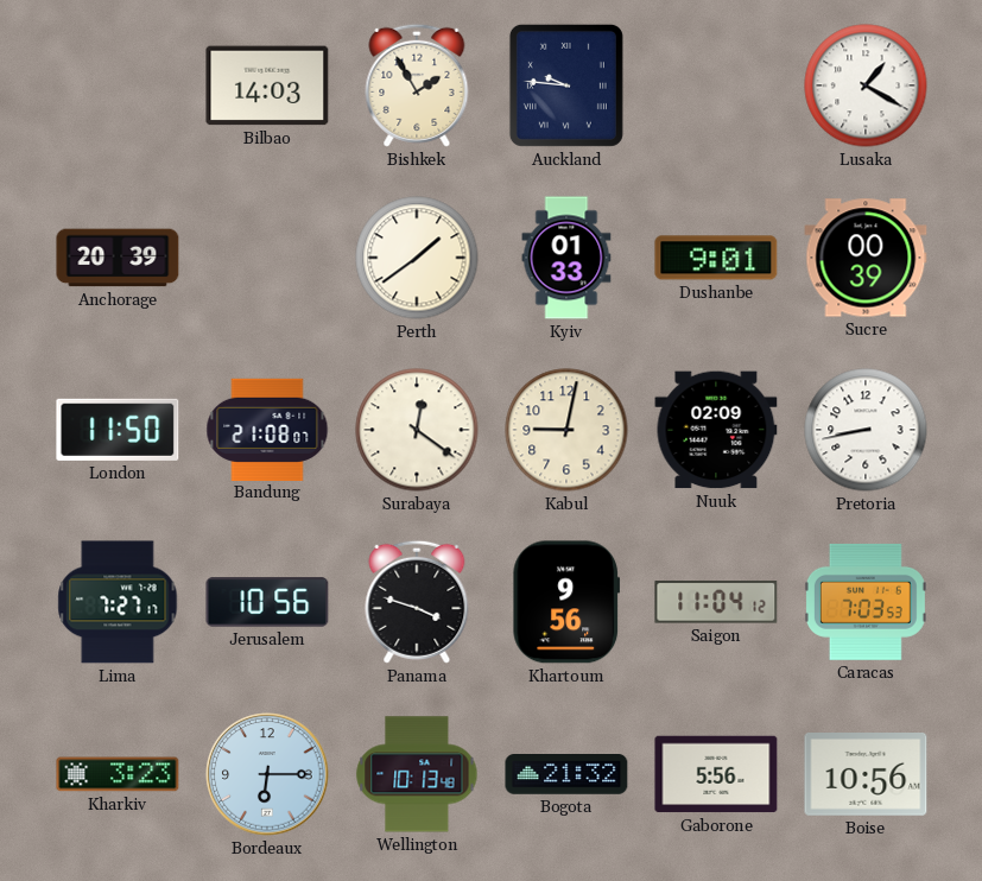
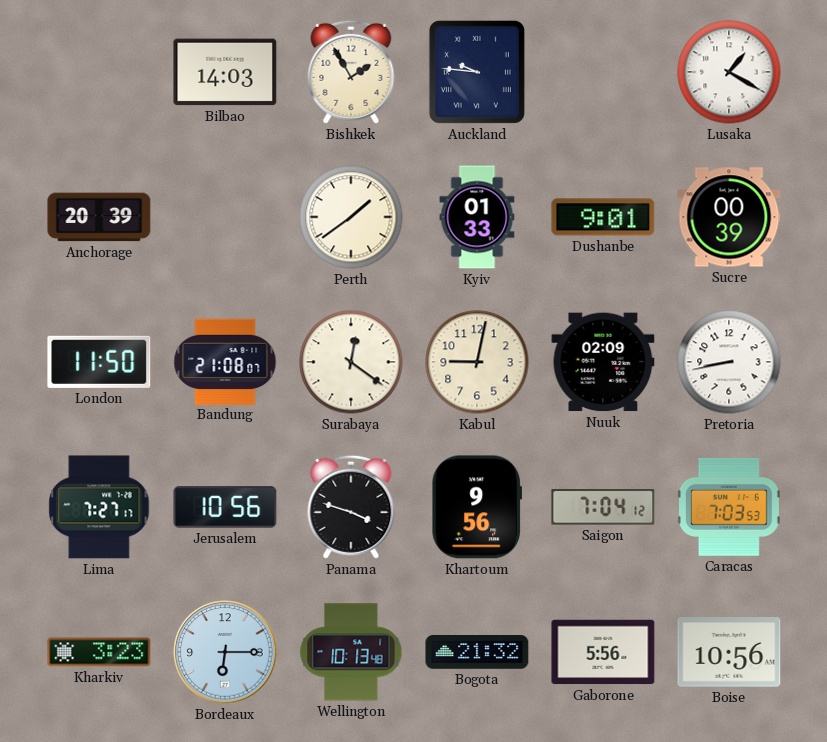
Saigon: 11:04 -> 7:04 (603, 507)
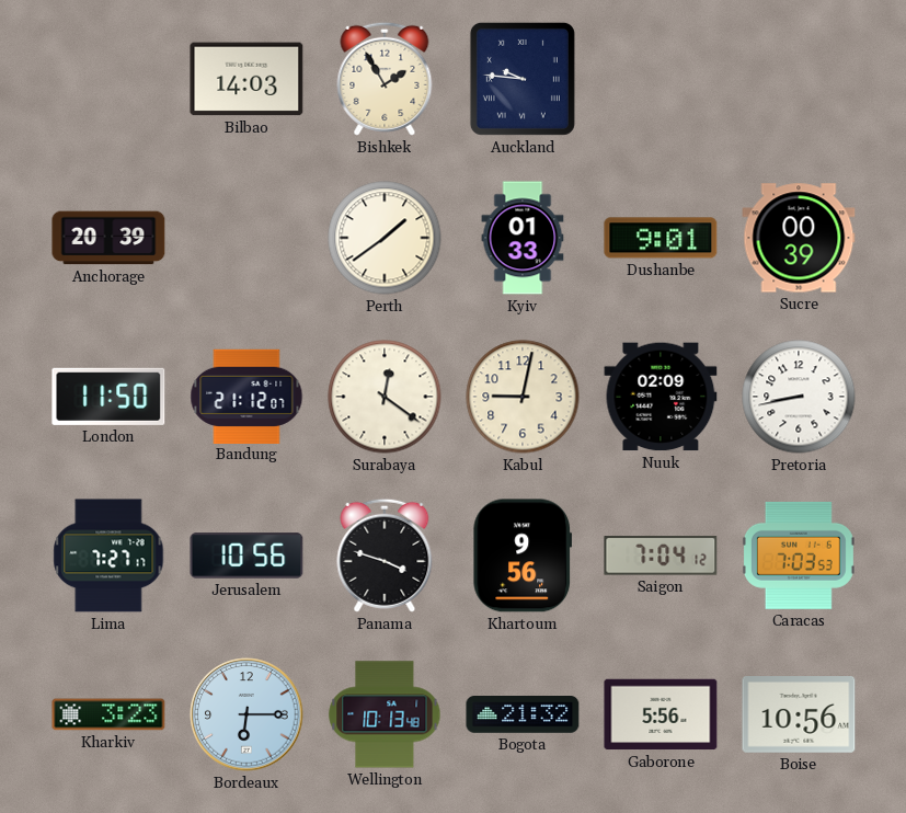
Lusaka: 1:20 -> none (729, 72)
Bandung: 21:08 -> 21:12 (246, 396)
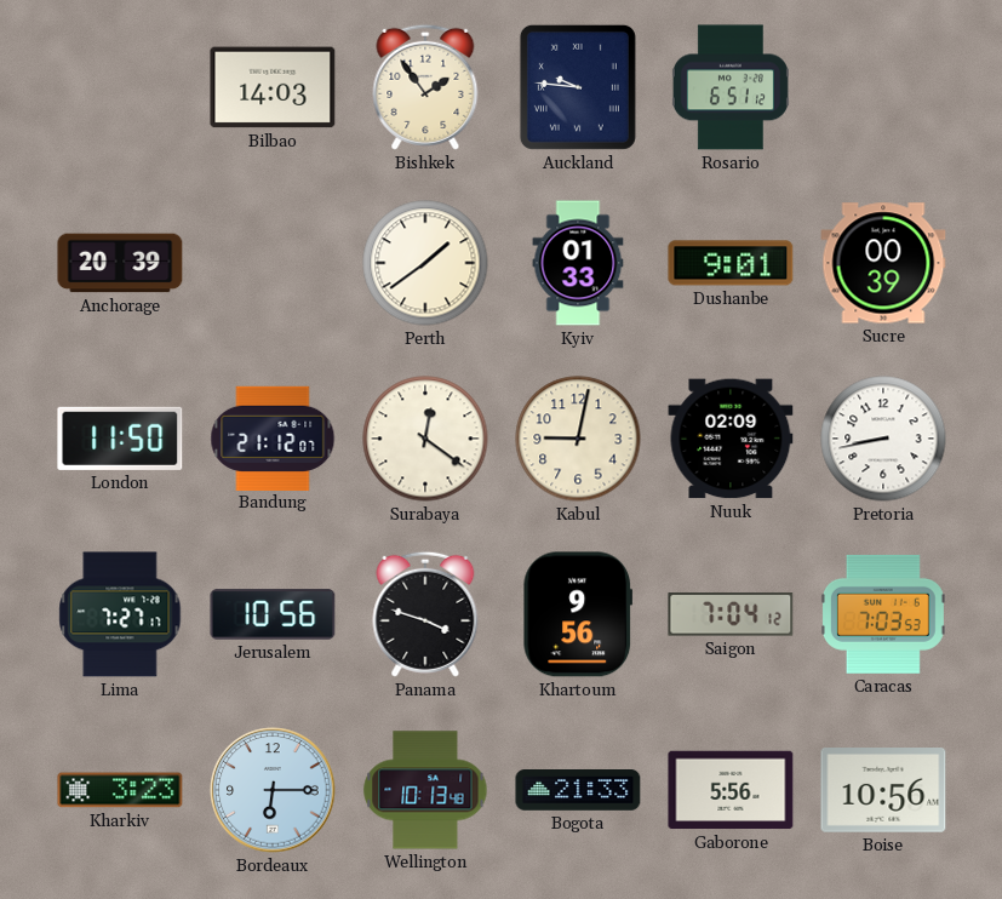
Bishkek: 1:55 -> 1:54 (425, 87)
Rosario: none -> 6:51 (731, 87)
Bogota: 21:32 -> 21:33 (578, 791)
